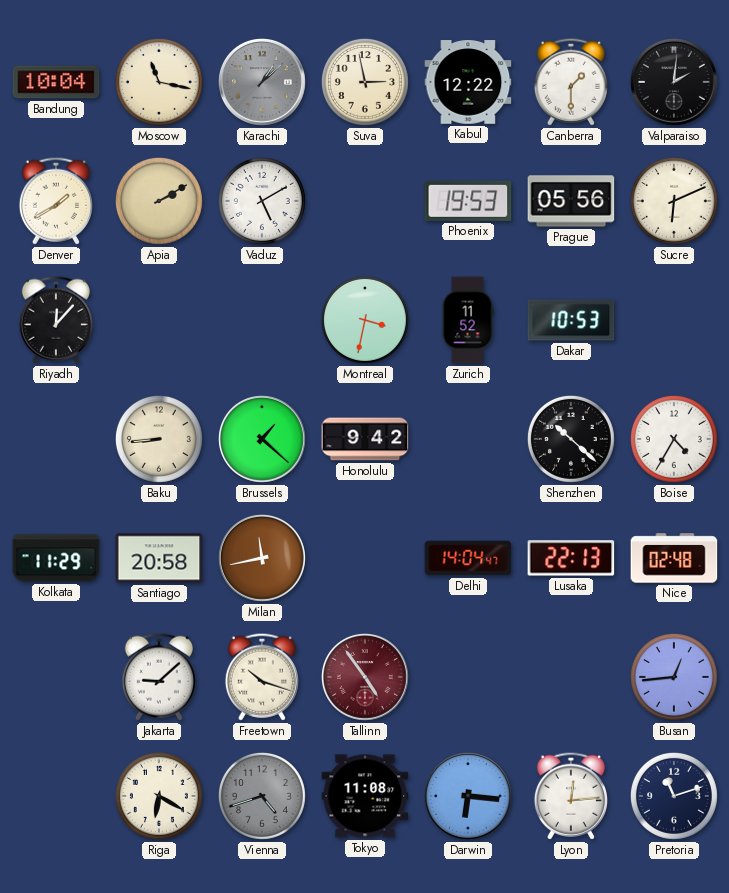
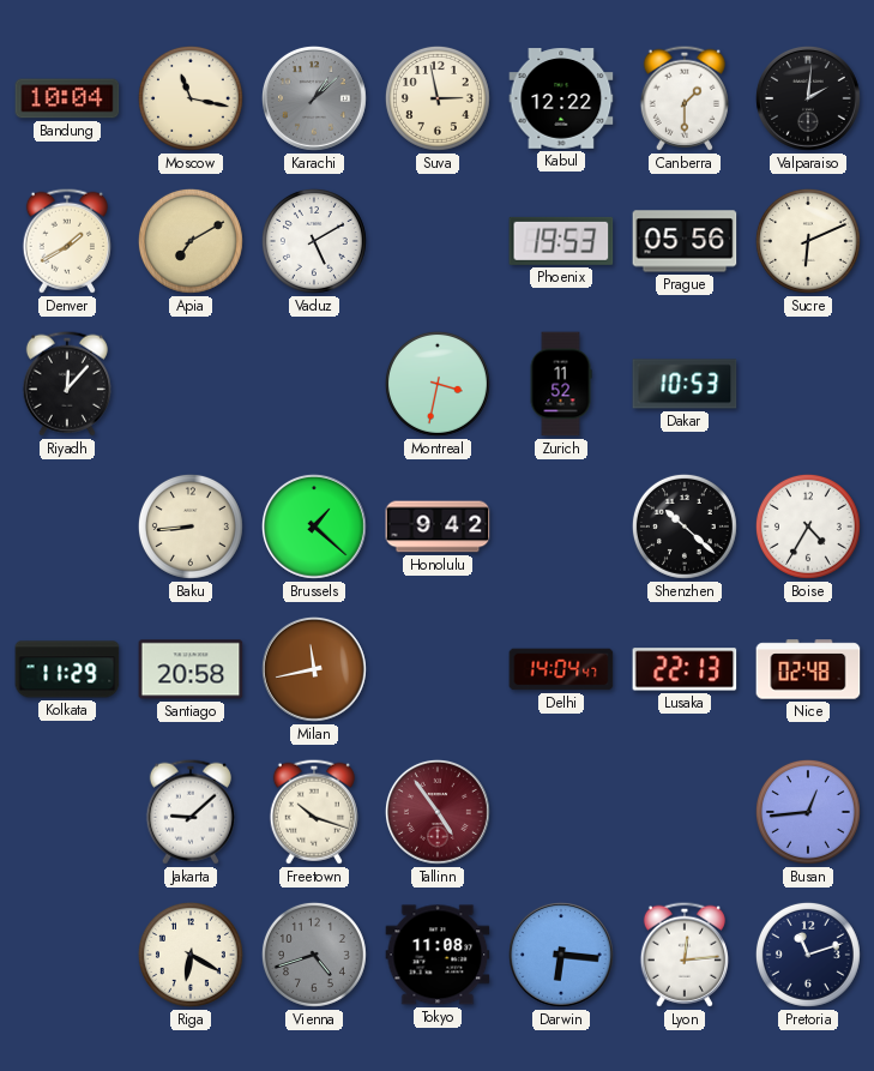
Apia: 2:10 -> 7:10 (191, 241)
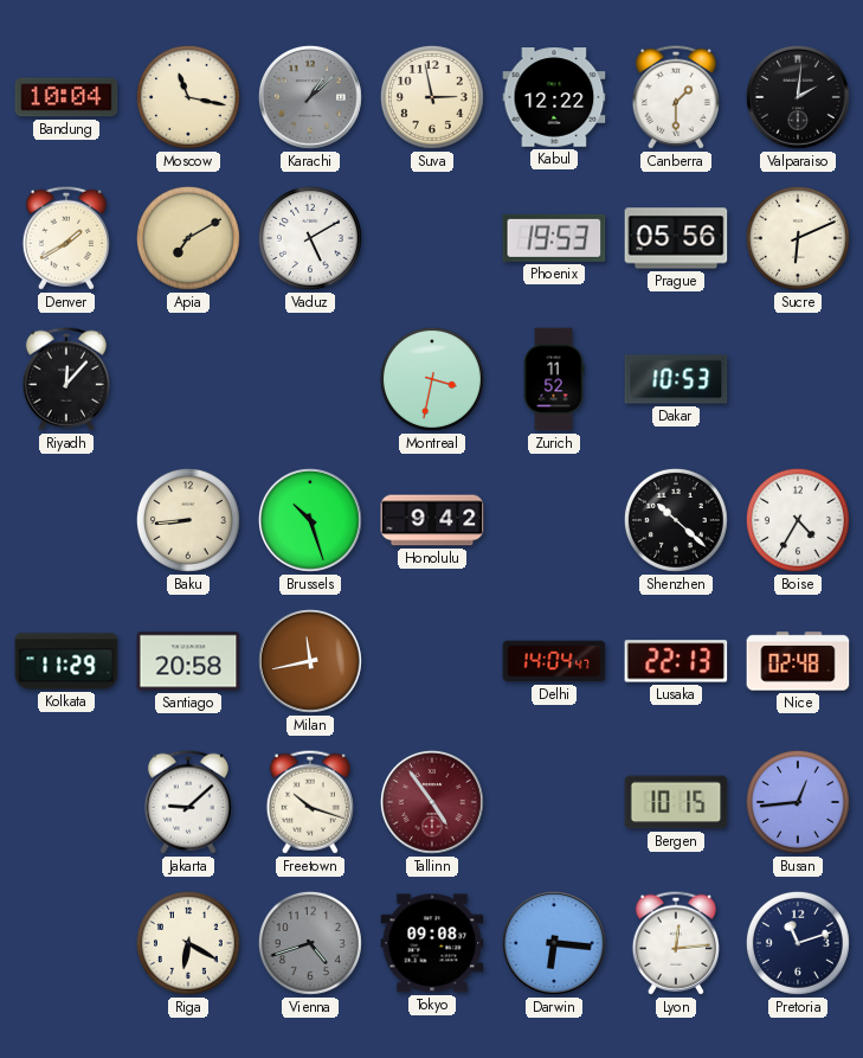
Brussels: 1:22 -> 10:27 (310, 520)
Bergen: none -> 10:15 (676, 802)
Tokyo: 11:08 -> 09:08 (432, 943)
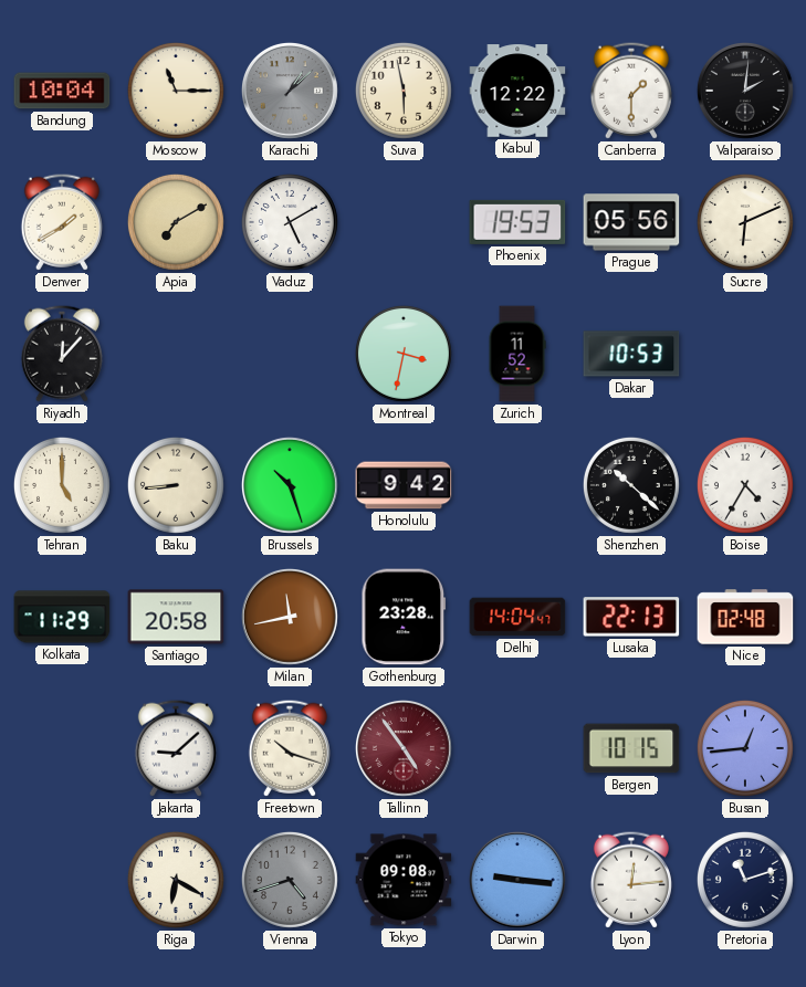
Moscow: 11:17 -> 11:15 (176, 91)
Suva: 2:58 -> 5:58 (404, 91)
Tehran: none -> 5:00 (62, 485)
Gothenburg: none -> 23:28 (404, 617)
Darwin: 6:16 -> 9:16 (517, 880)
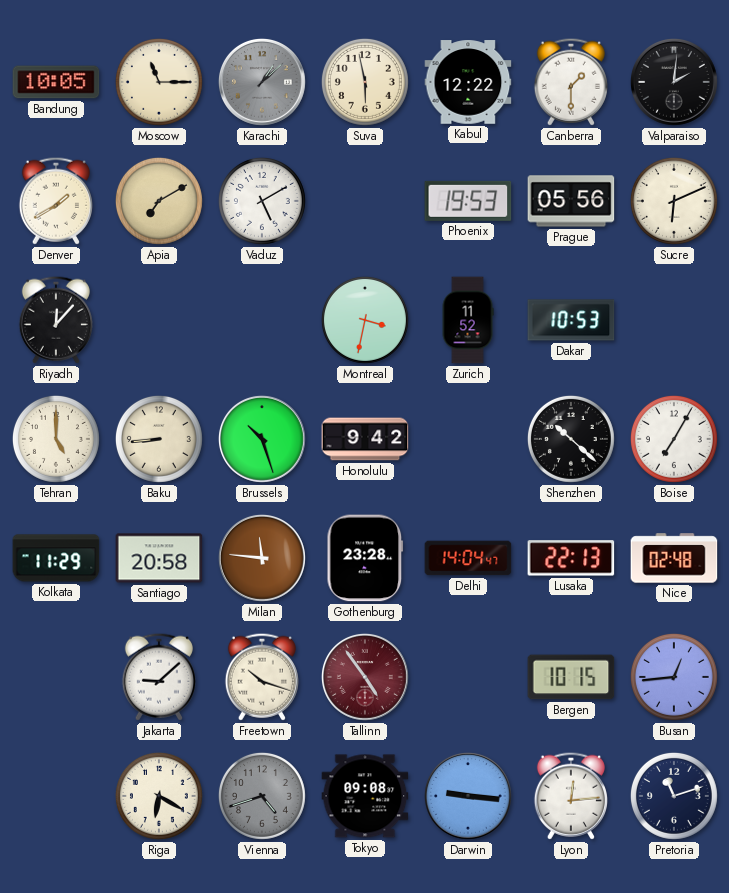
Bandung: 10:04 -> 10:05 (56, 82)
Boise: 4:35 -> 7:05 (674, 439)
Milan: 11:43 -> 11:46 (262, 558)
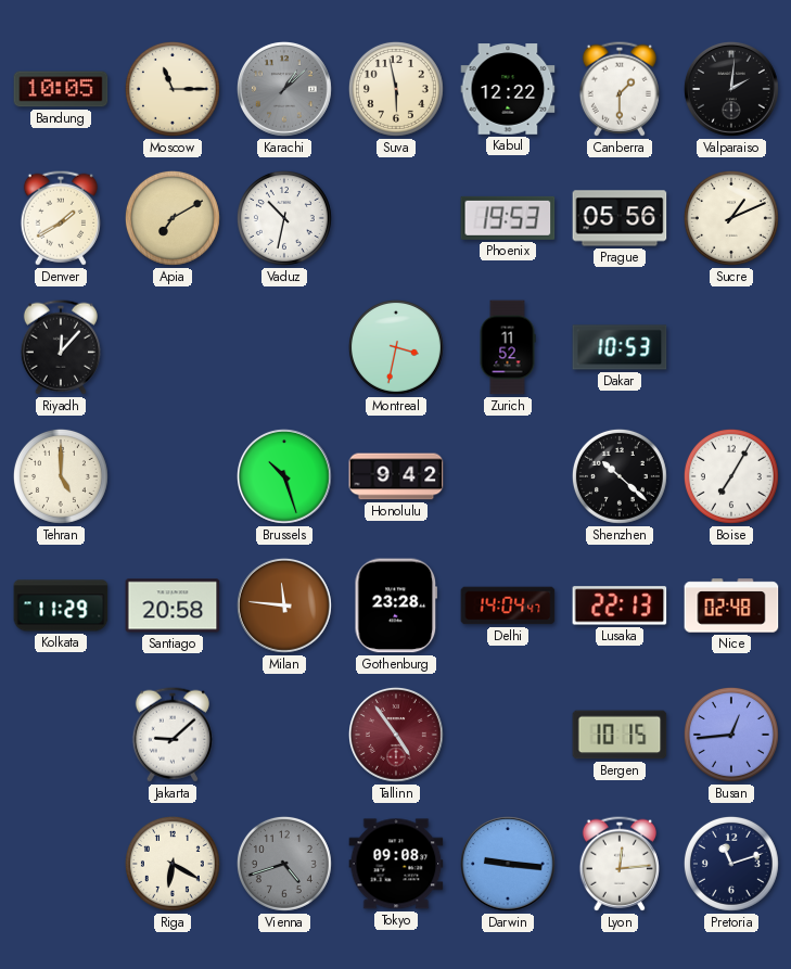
Vaduz: 5:10 -> 10:32 (284, 218)
Sucre: 6:11 -> 1:11 (731, 218)
Baku: 8:44 -> none (159, 439)
Freetown: 10:18 -> none (262, 677)
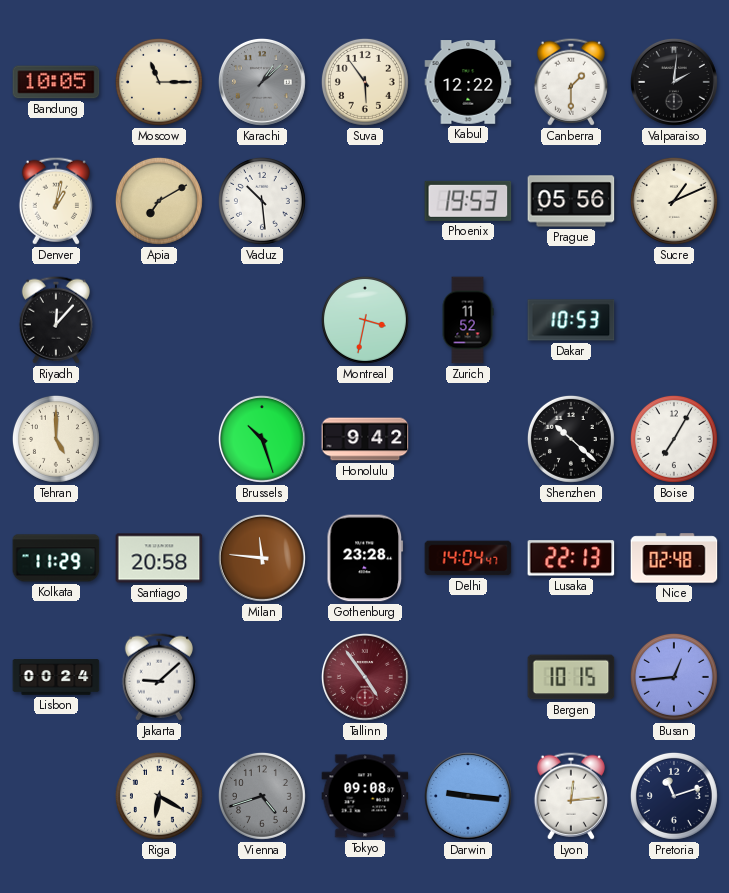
Suva: 5:58 -> 5:54 (365, 82)
Denver: 1:40 -> 1:02 (56, 201)
Vaduz: 10:32 -> 10:29 (262, 201)
Lisbon: none -> 00:24 (56, 677)
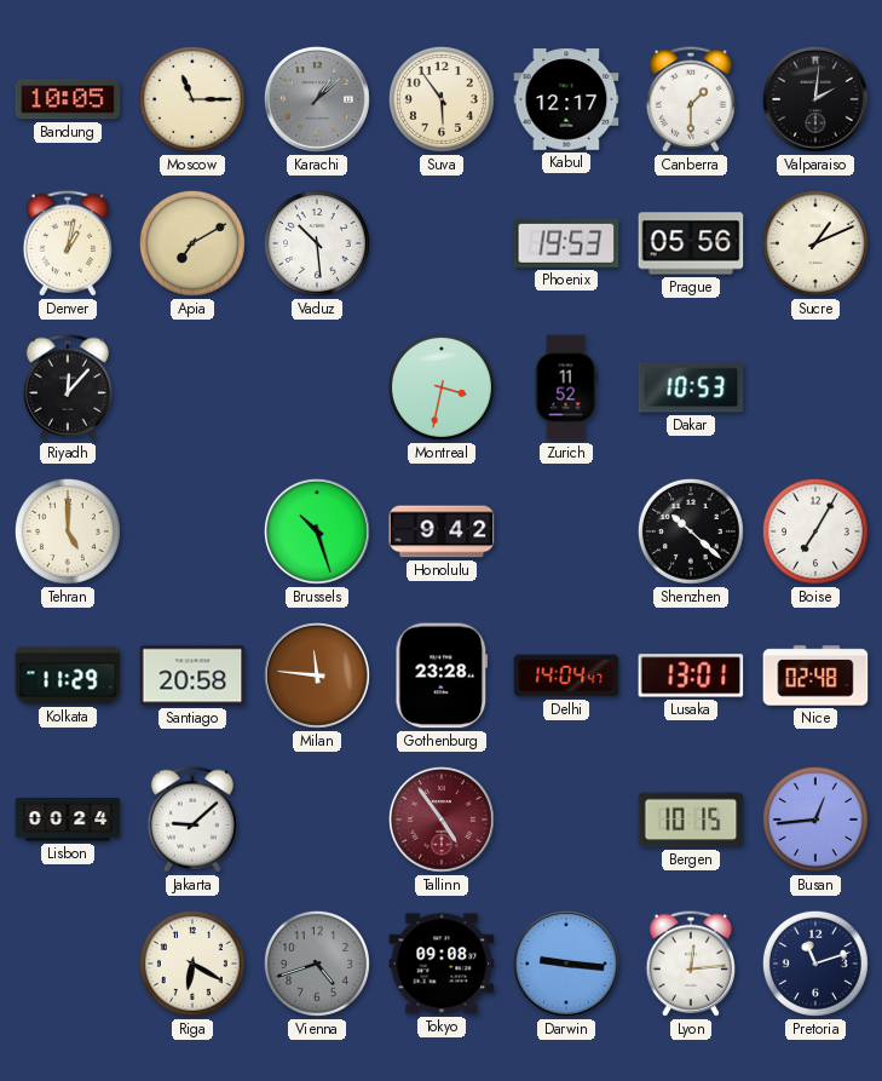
Kabul: 12:22 -> 12:17 (566, 99)
Lusaka: 22:13 -> 13:01 (691, 675)
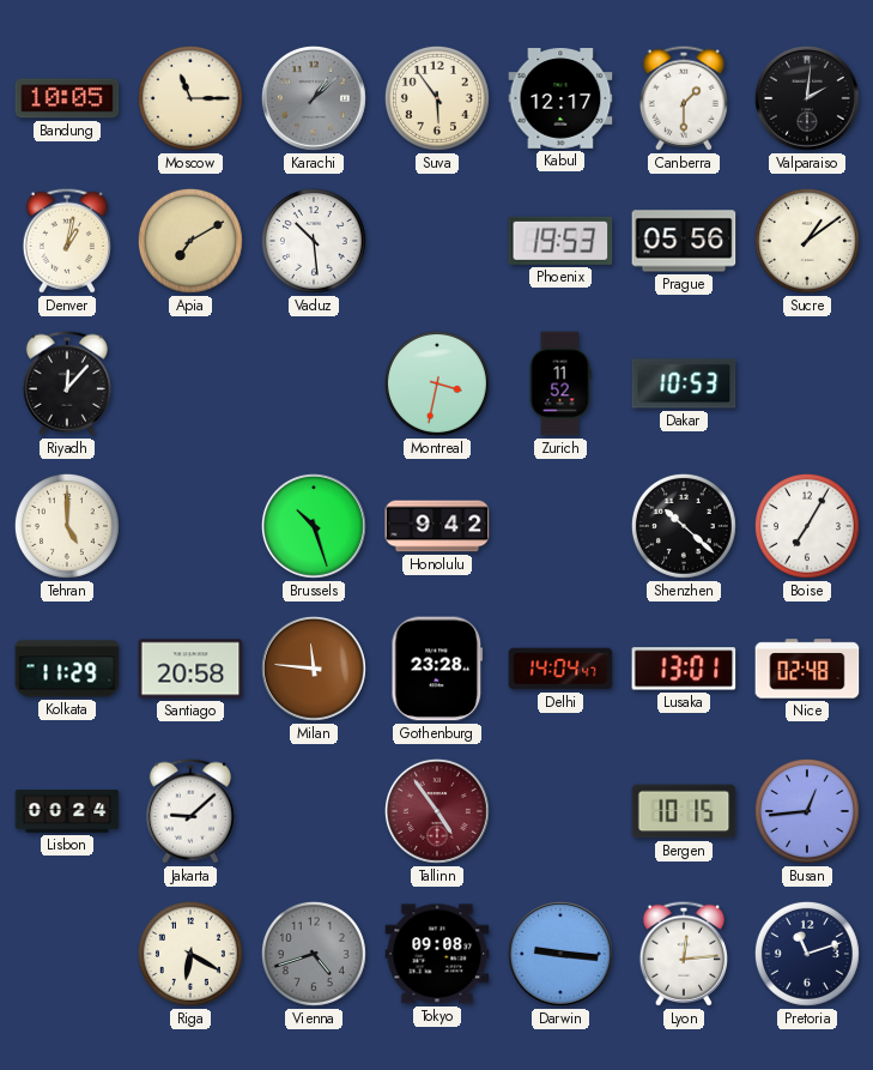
Sucre: 1:11 -> 1:09 (807, 241)
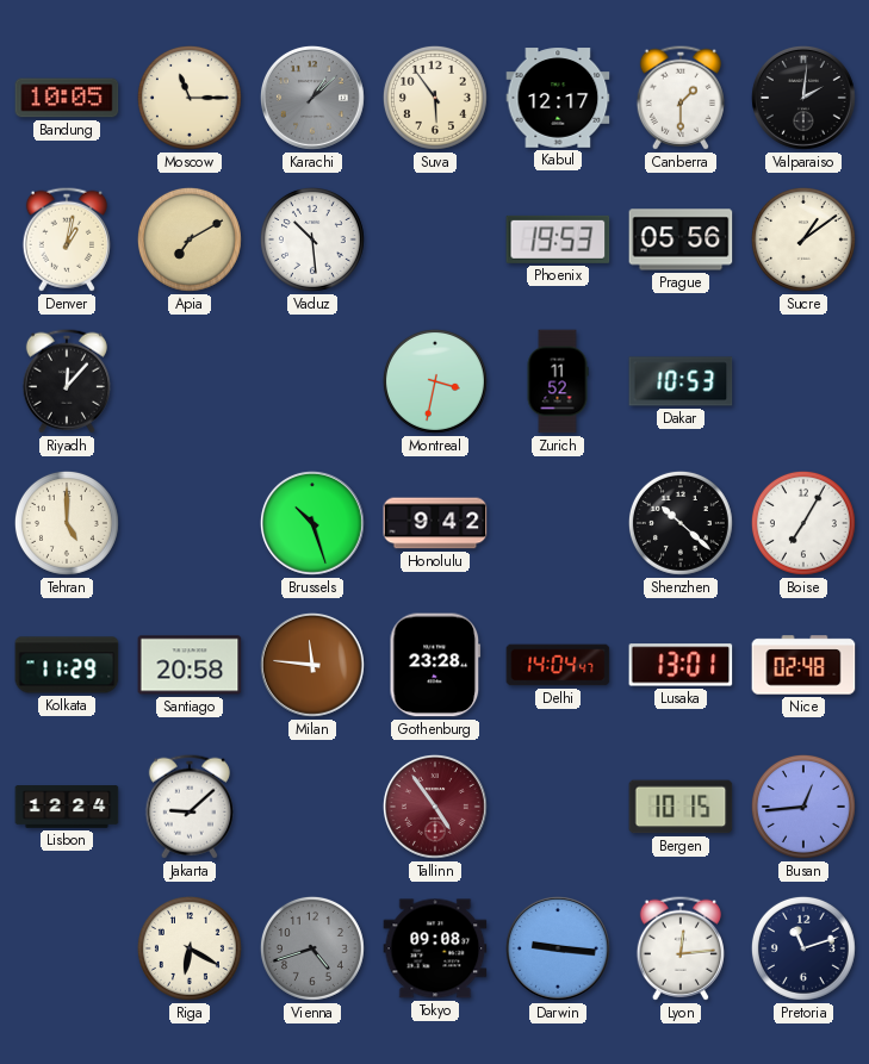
Lisbon: 00:24 -> 12:24 (67, 807)
